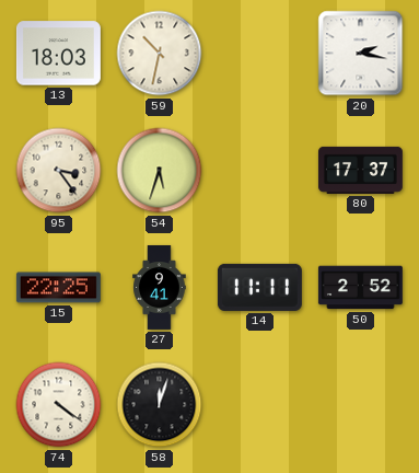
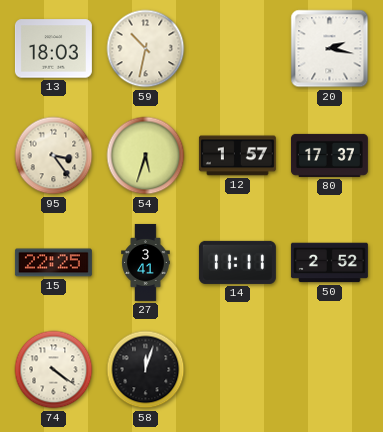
12: none -> 1:57 (237, 156)
27: 9:41 -> 3:41 (146, 262)
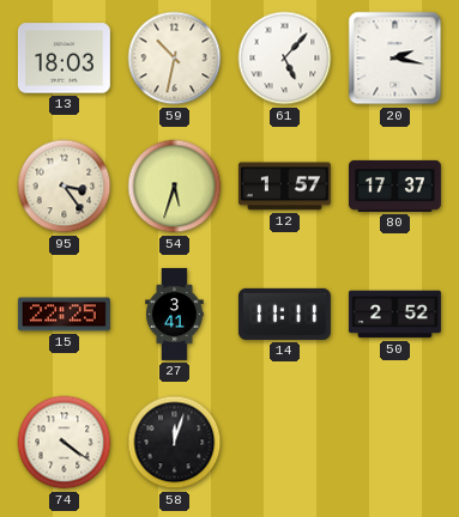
61: none -> 5:07 (285, 59)
